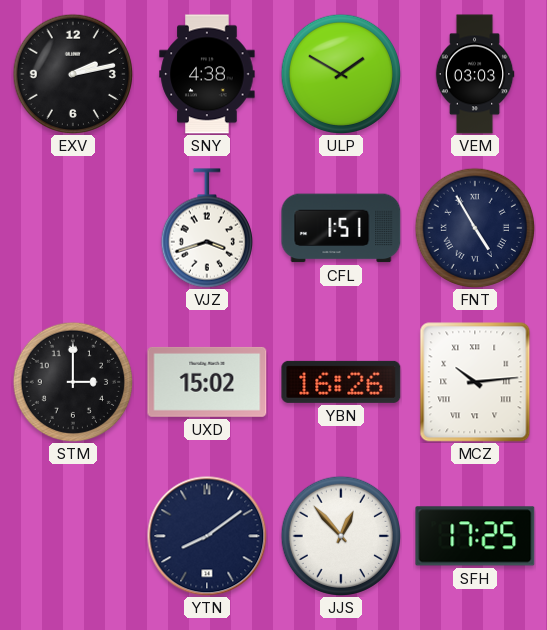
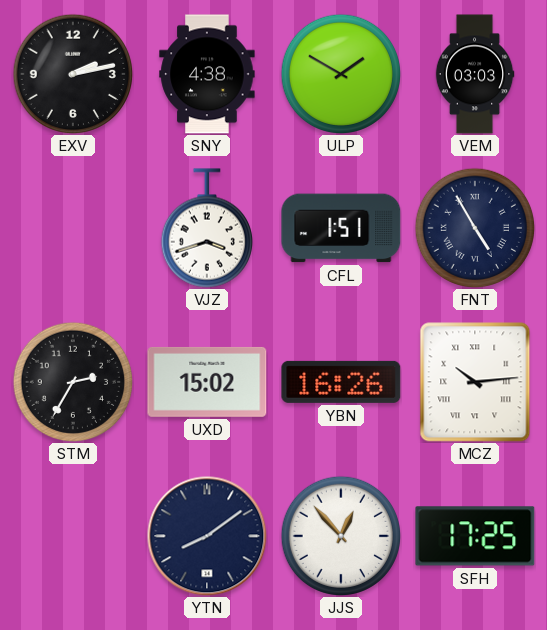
STM: 3:00 -> 2:35 (72, 381)
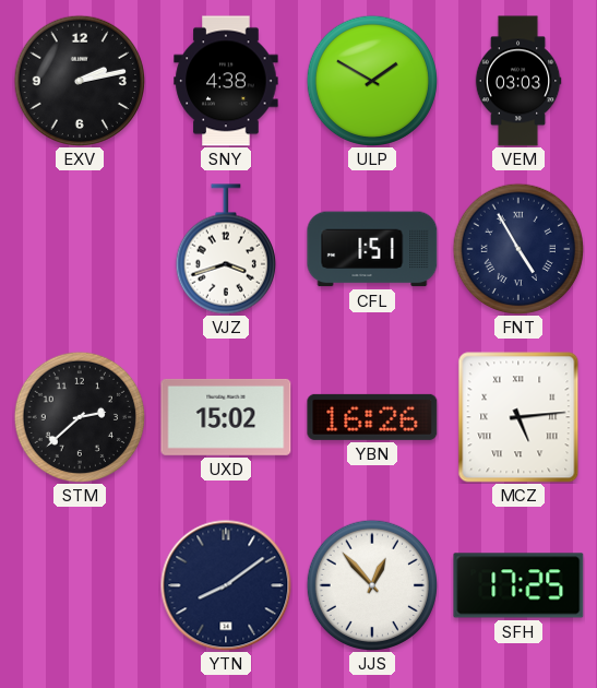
STM: 2:35 -> 2:38 (79, 416)
MCZ: 10:14 -> 5:14 (518, 417)
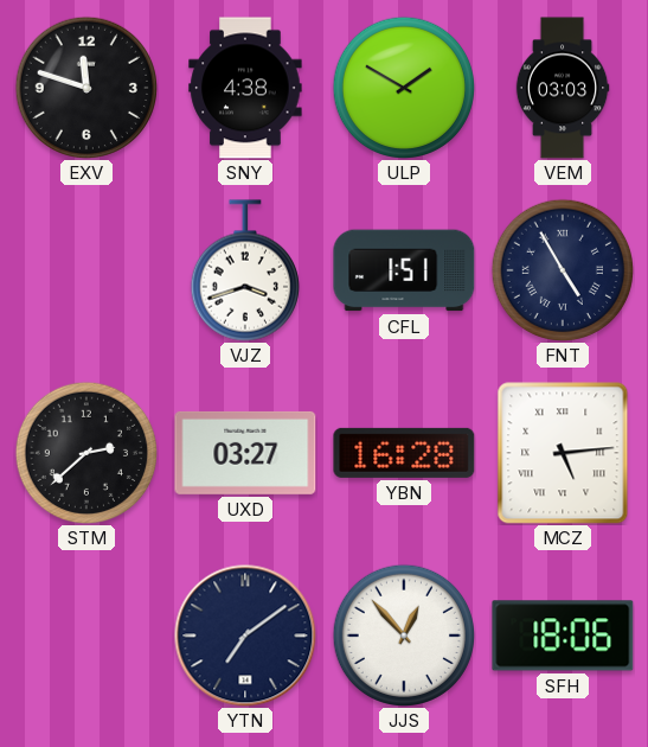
EXV: 2:13 -> 11:48 (85, 87)
UXD: 15:02 -> 03:27 (245, 453)
YBN: 16:26 -> 16:28 (404, 453)
YTN: 8:09 -> 7:09 (245, 636)
SFH: 17:25 -> 18:06 (563, 636)
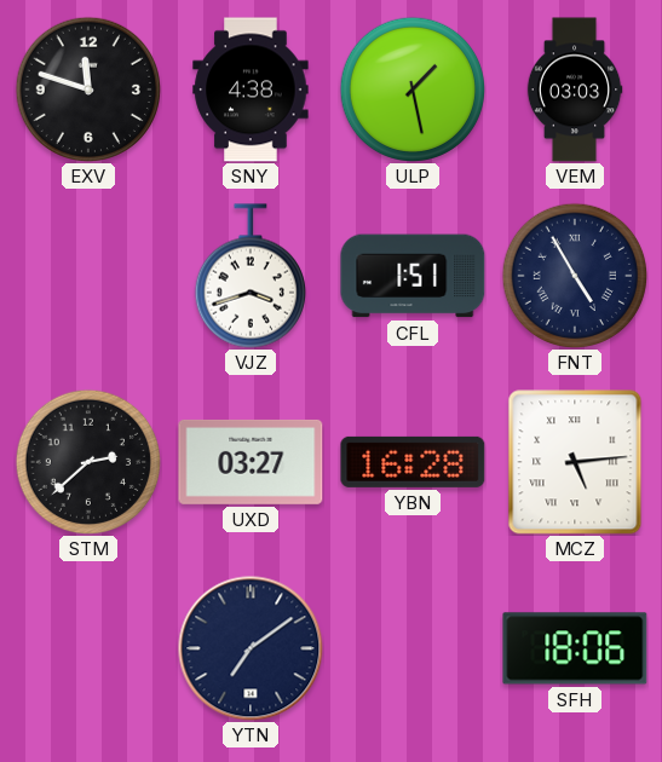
ULP: 1:50 -> 1:28 (411, 88)
JJS: 12:53 -> none (403, 634)
